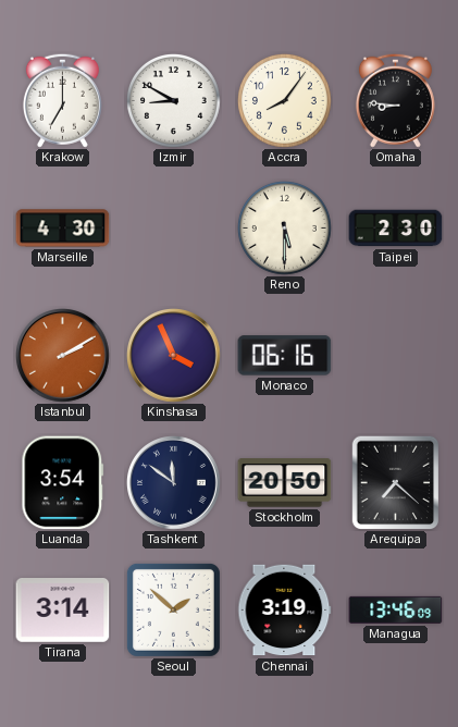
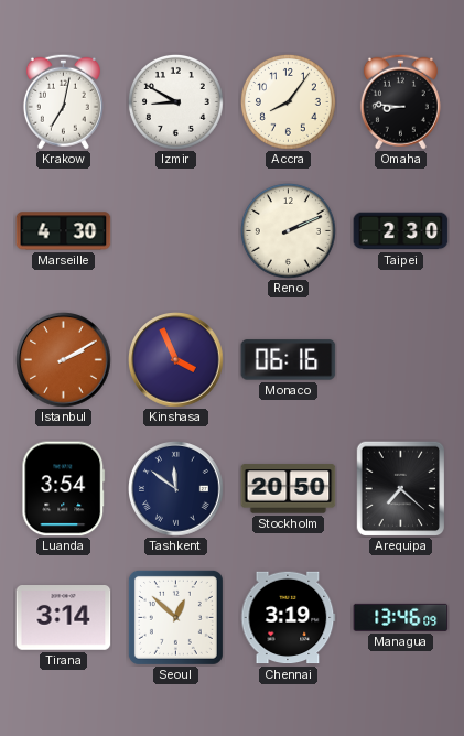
Krakow: 7:00 -> 7:02 (63, 101)
Reno: 5:30 -> 2:11 (288, 230)
Seoul: 1:52 -> 12:52 (175, 617)
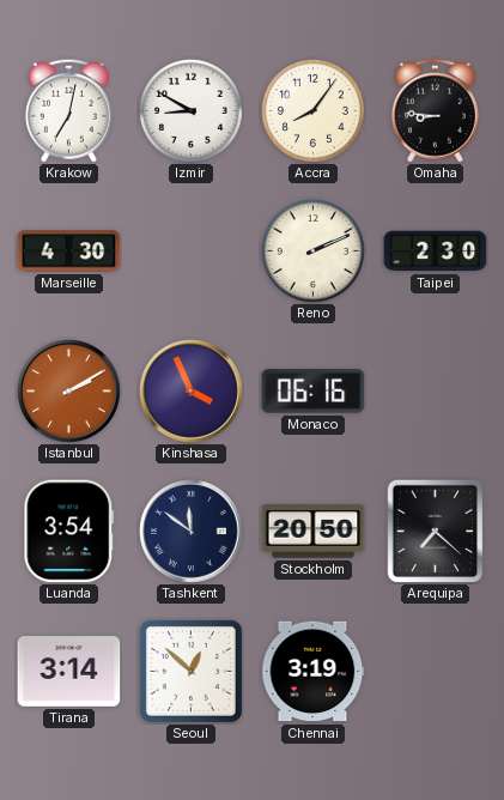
Managua: 13:46 -> none (401, 617)
